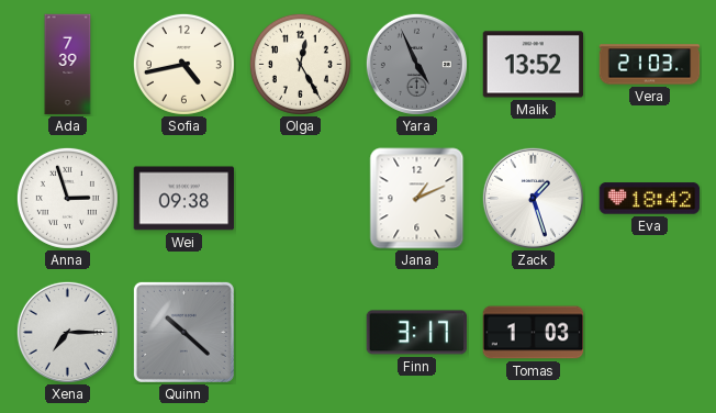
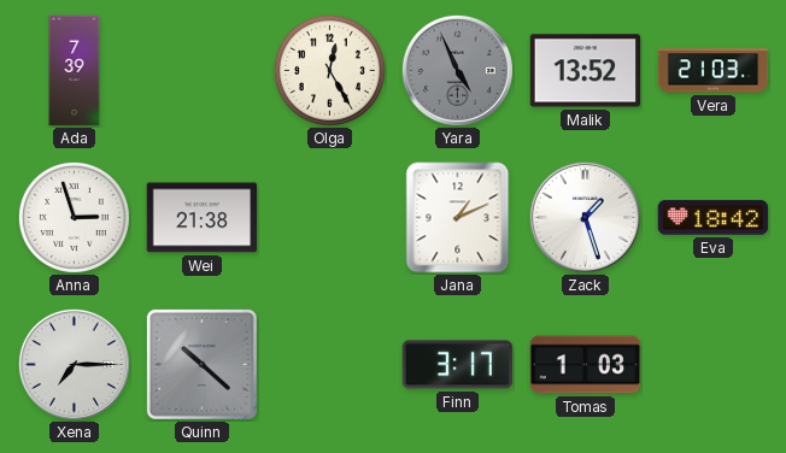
Sofia: 4:43 -> none (183, 64)
Wei: 09:38 -> 21:38 (203, 218)
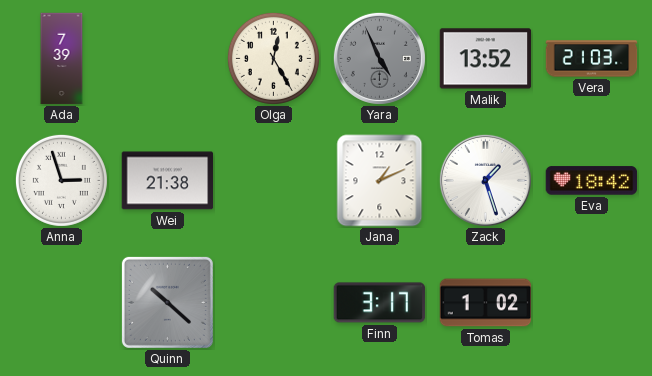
Xena: 7:15 -> none (74, 364)
Tomas: 1:03 -> 1:02 (486, 303)
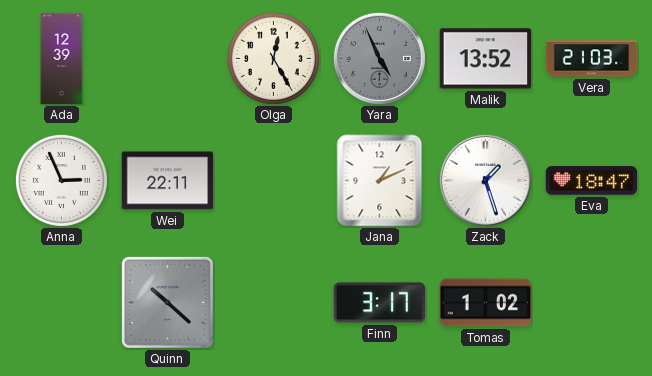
Ada: 7:39 -> 12:39 (62, 59)
Anna: 2:57 -> 2:56 (61, 180)
Wei: 21:38 -> 22:11 (168, 181)
Eva: 18:42 -> 18:47 (592, 181)
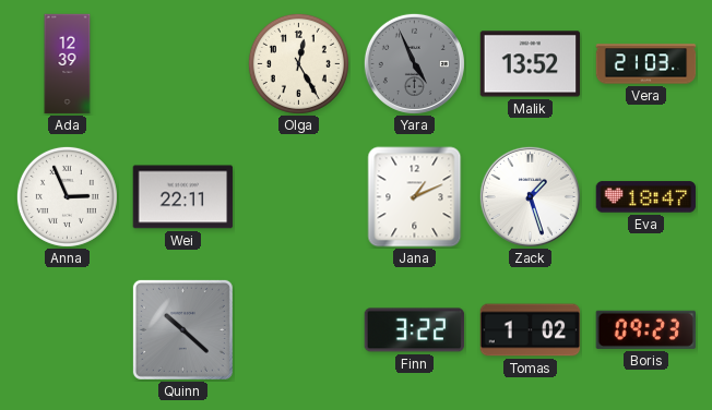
Finn: 3:17 -> 3:22 (415, 330)
Boris: none -> 09:23 (645, 329)
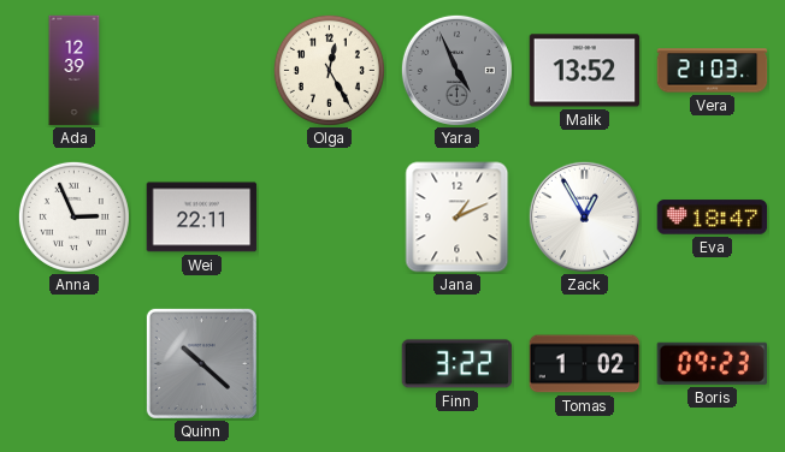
Zack: 1:27 -> 12:55 (584, 216)
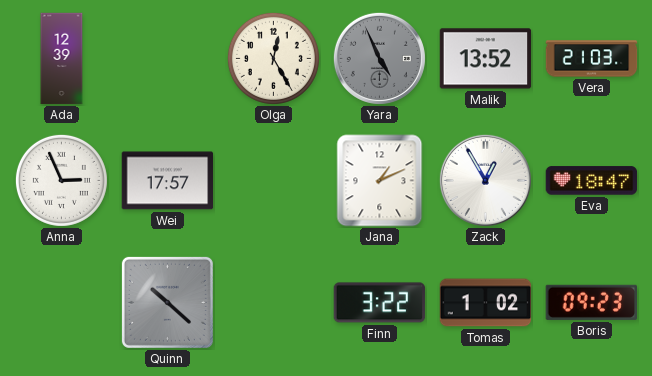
Wei: 22:11 -> 17:57 (168, 181)
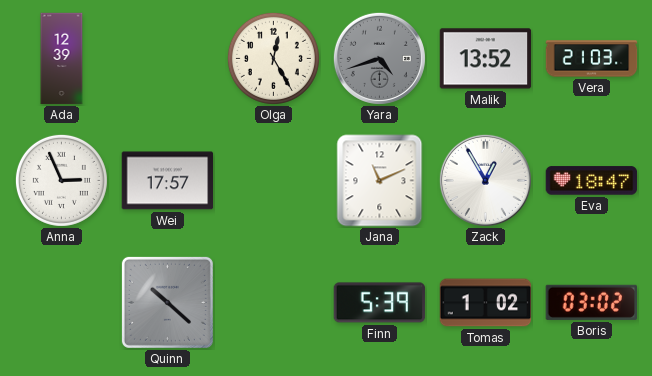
Yara: 4:56 -> 4:42 (379, 58)
Jana: 1:11 -> 11:11 (380, 181)
Finn: 3:22 -> 5:39 (380, 303)
Boris: 09:23 -> 03:02 (591, 302)
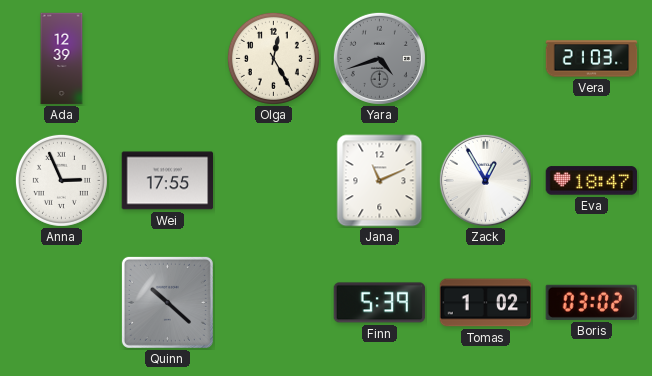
Malik: 13:52 -> none (486, 59)
Wei: 17:57 -> 17:55 (168, 181)
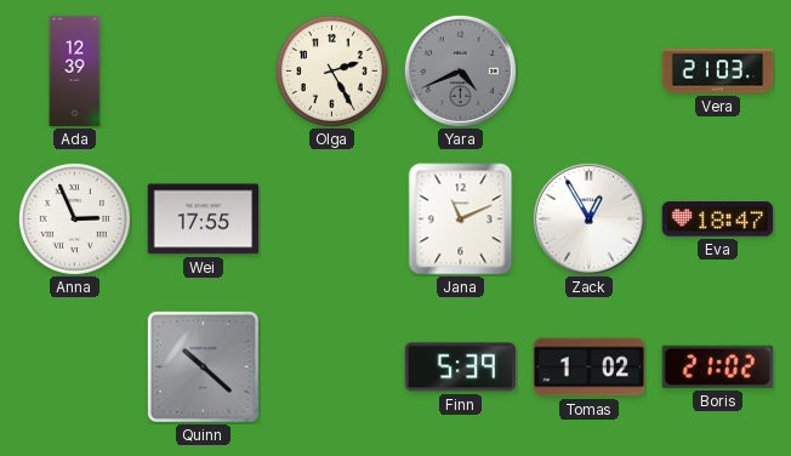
Olga: 12:25 -> 2:25 (331, 70)
Yara: 4:42 -> 4:41 (460, 70)
Boris: 03:02 -> 21:02 (717, 366)
